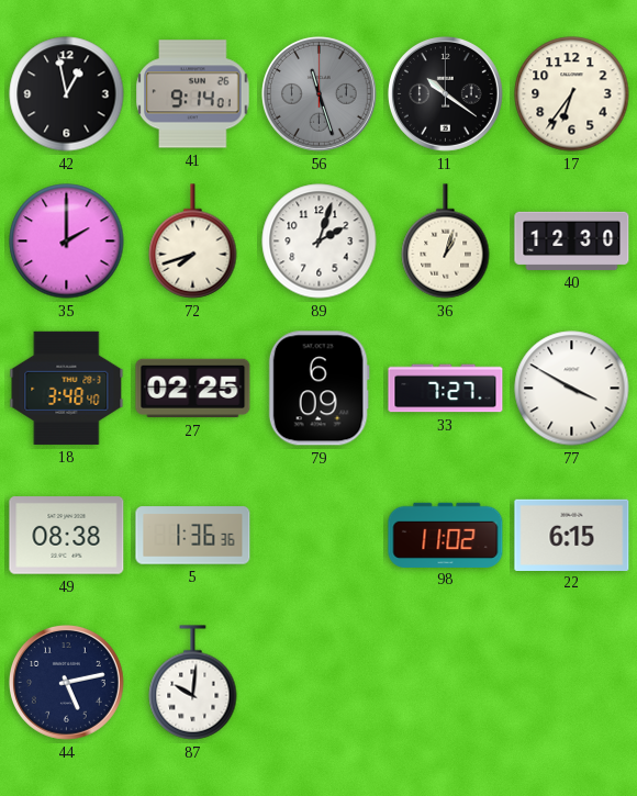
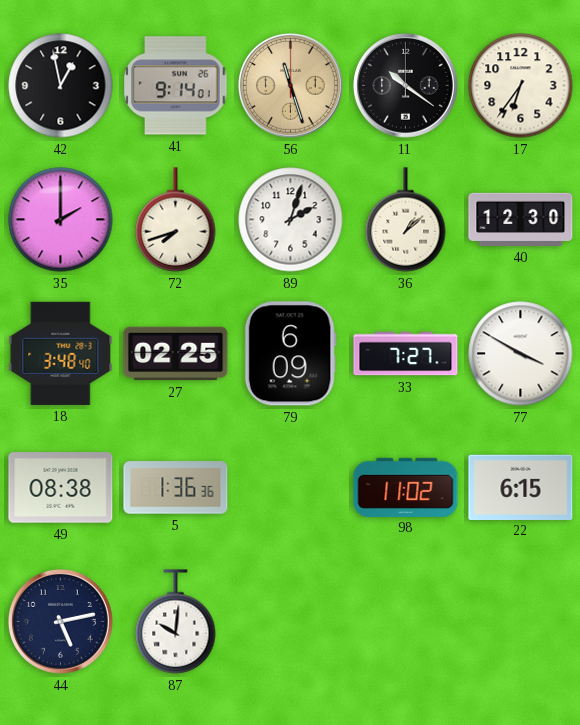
56 dial: grey -> champagne (291, 86)
36: 1:03 -> 1:08 (406, 220)
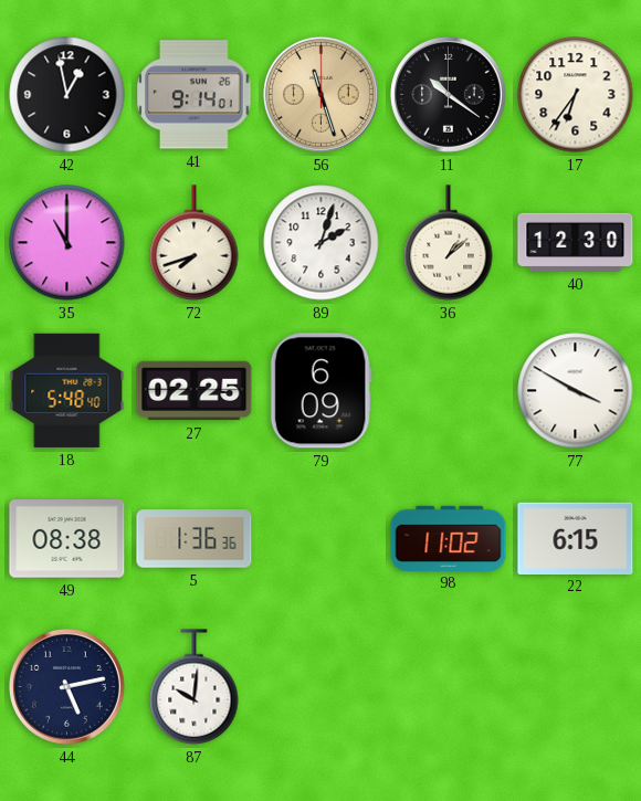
35: 2:00 -> 11:00 (67, 243)
18: 3:48 -> 5:48 (67, 390)
33: 7:27 -> none (406, 354)
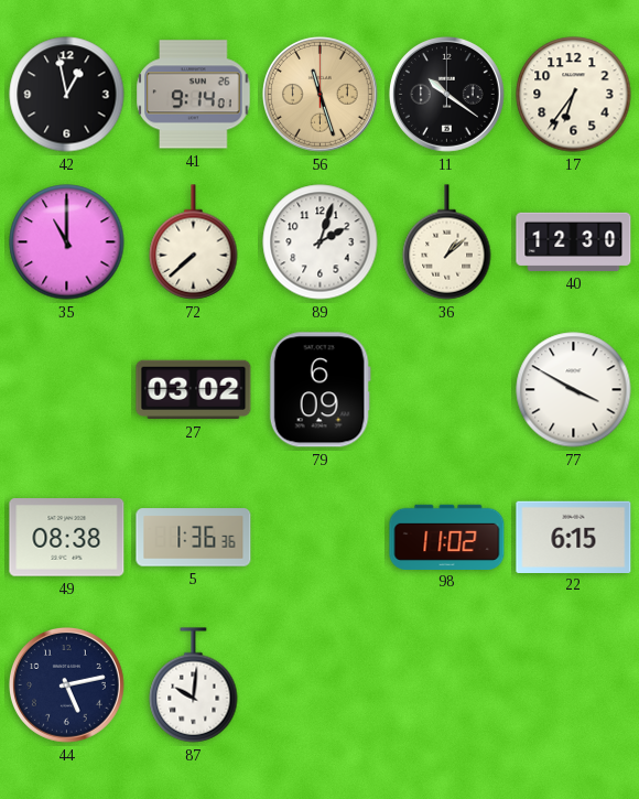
72: 7:42 -> 7:38 (194, 242)
18: 5:48 -> none (67, 390)
27: 02:25 -> 03:02 (194, 390)
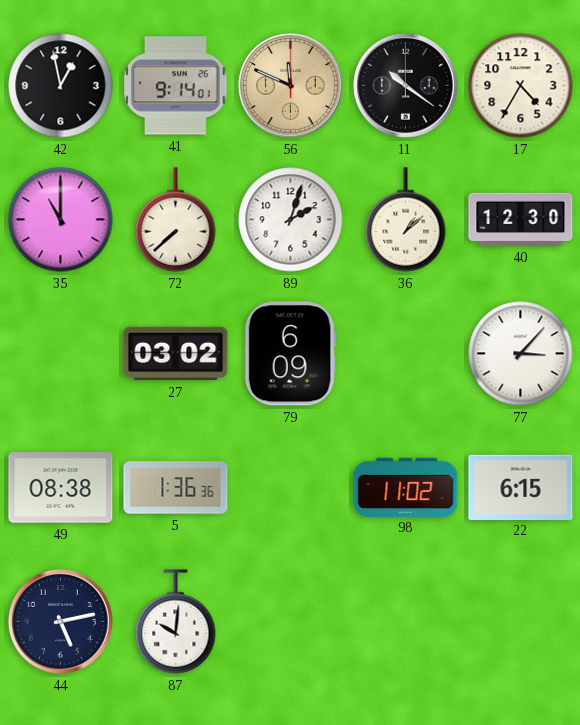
56: 11:27 -> 11:49 (291, 86)
17: 6:36 -> 4:35 (521, 86)
77: 3:50 -> 3:07 (521, 354)
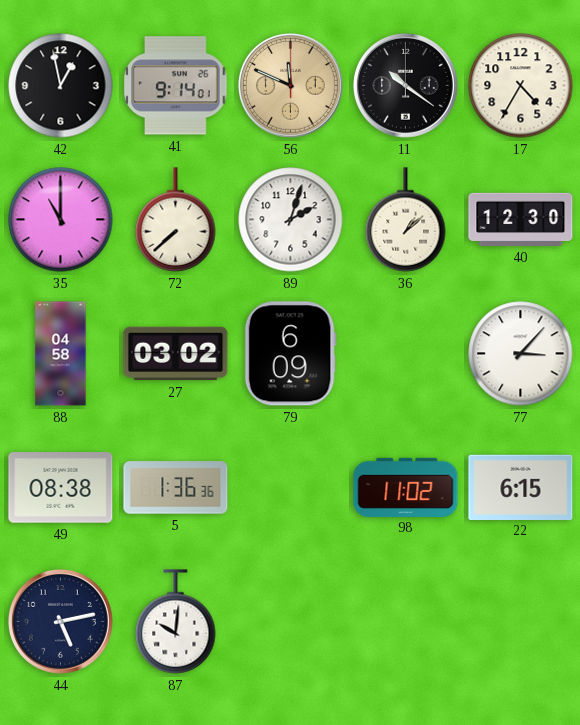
88: none -> 04:58 (61, 354)
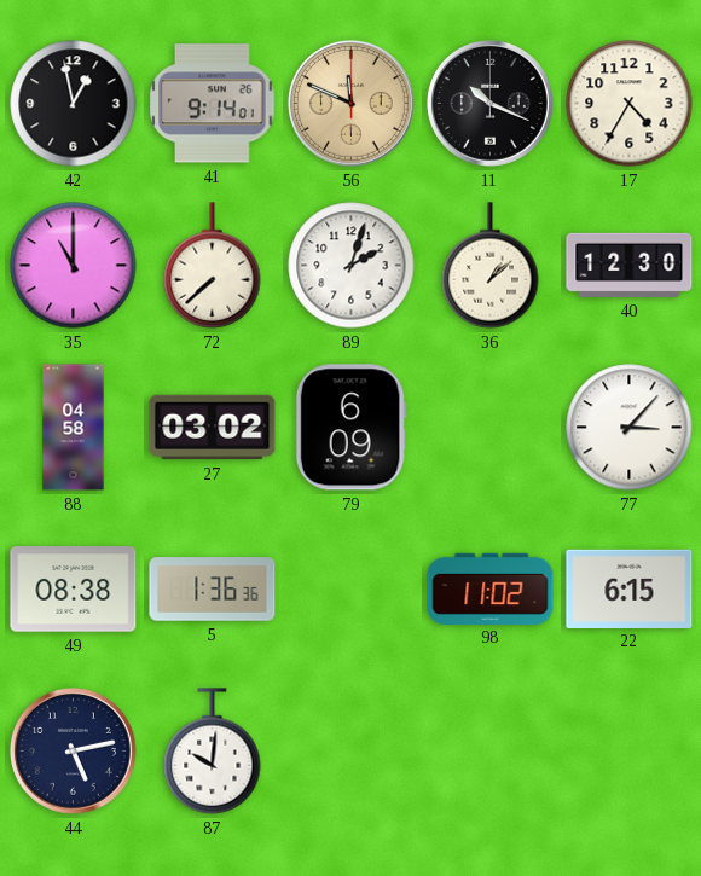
11: 10:21 -> 10:19 (491, 104)
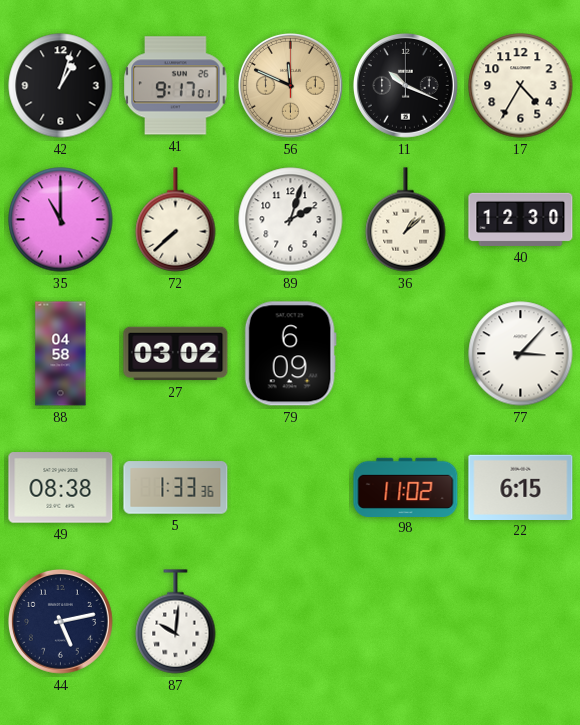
42: 12:58 -> 1:03 (61, 86)
41: 9:14 -> 9:17 (176, 86)
5: 1:36 -> 1:33 (176, 488)
